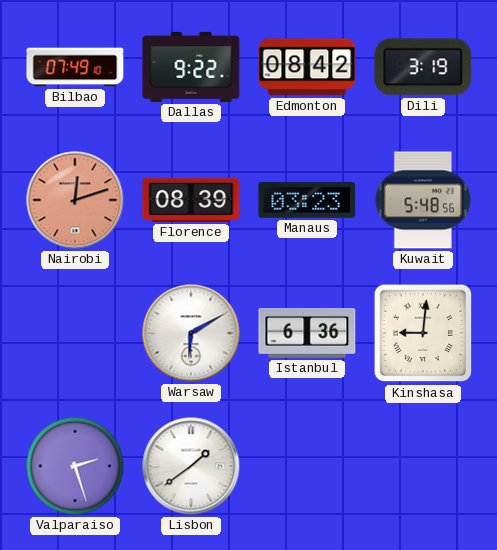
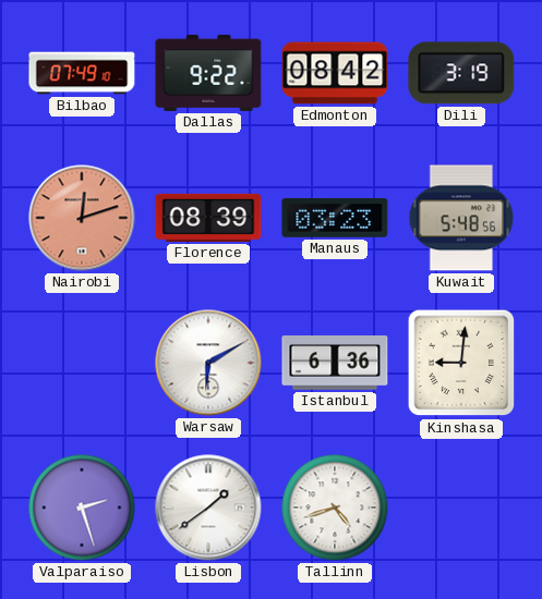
Tallinn: none -> 4:42 (335, 508)
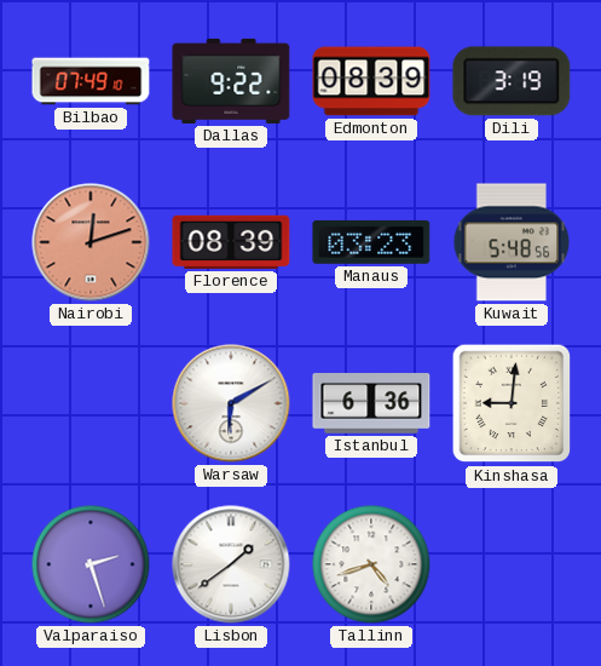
Edmonton: 08:42 -> 08:39 (371, 81)
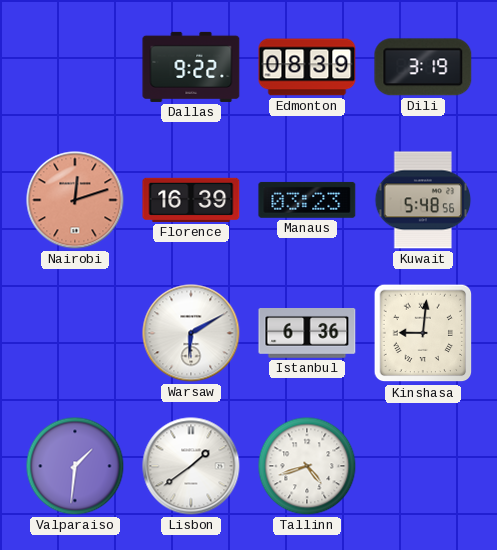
Bilbao: 07:49 -> none (91, 81)
Florence: 08:39 -> 16:39 (191, 200)
Valparaiso: 2:27 -> 1:31 (75, 466)
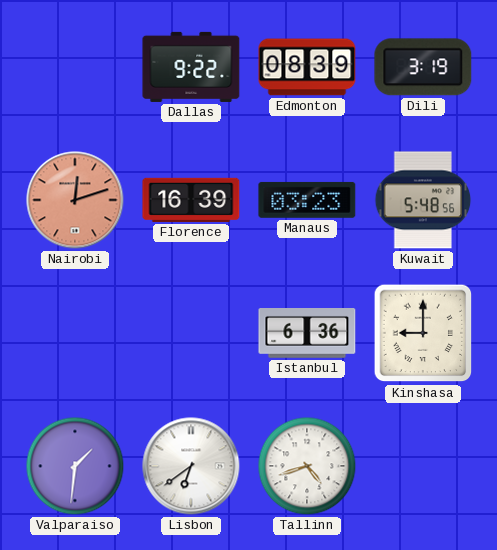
Warsaw: 6:10 -> none (191, 333)
Kinshasa: 9:01 -> 9:00 (423, 333)
Lisbon: 1:39 -> 6:39 (191, 466)
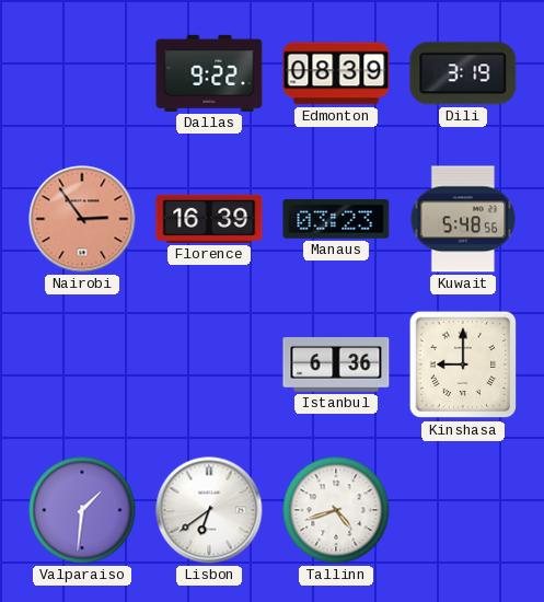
Nairobi: 12:12 -> 2:54 (82, 219)
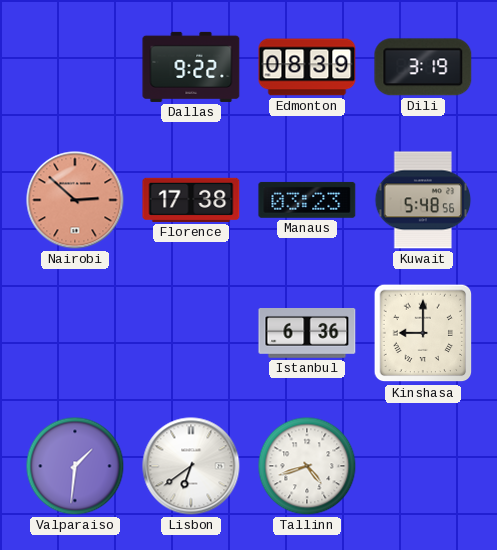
Nairobi: 2:54 -> 2:52 (75, 200)
Florence: 16:39 -> 17:38 (191, 200)
